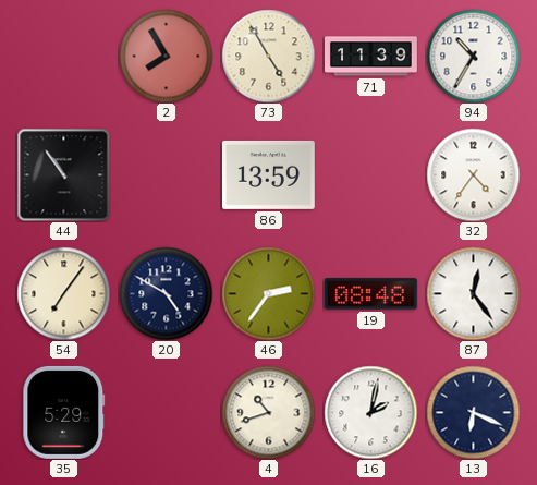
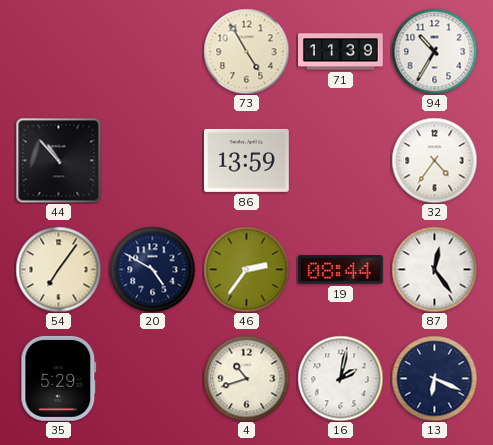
2: 7:55 -> none (166, 56)
44: 10:54 -> 10:53 (58, 160)
19: 08:48 -> 08:44 (340, 270)
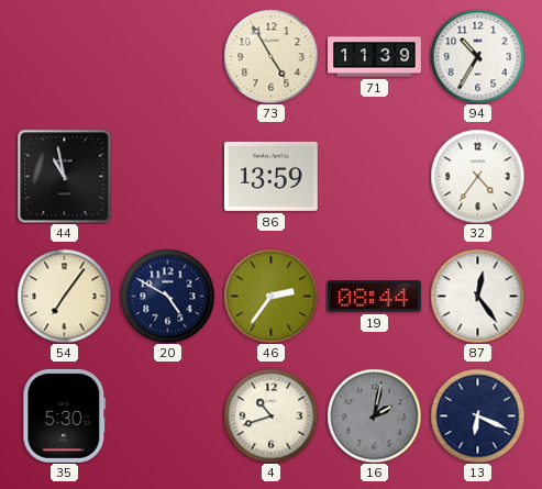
44: 10:53 -> 10:58 (64, 176)
35: 5:29 -> 5:30 (65, 415)
16 dial: white -> grey (374, 415)
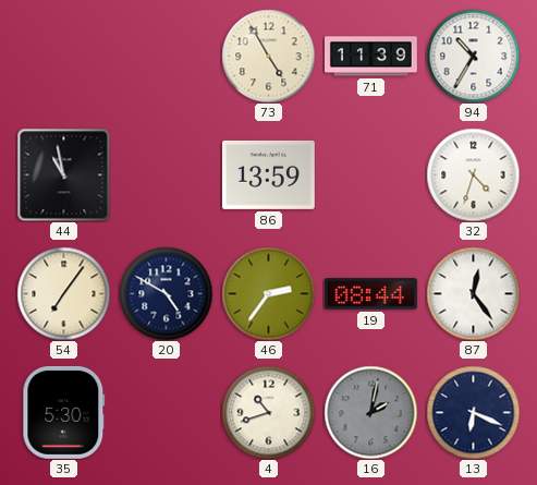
32: 4:36 -> 4:33 (473, 174)
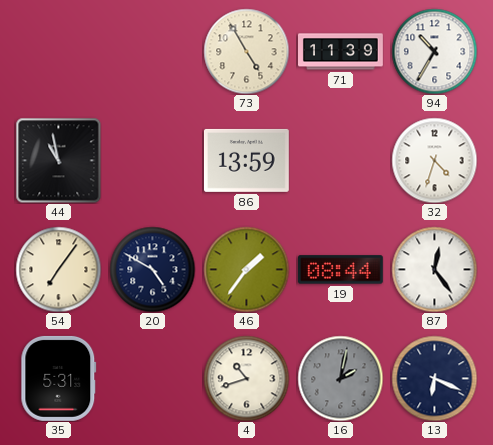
46: 2:36 -> 1:36 (246, 269)
35: 5:30 -> 5:31 (59, 378)
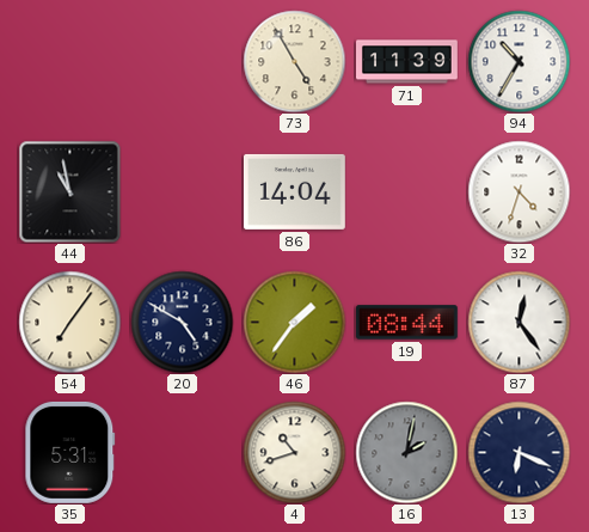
86: 13:59 -> 14:04 (294, 191)
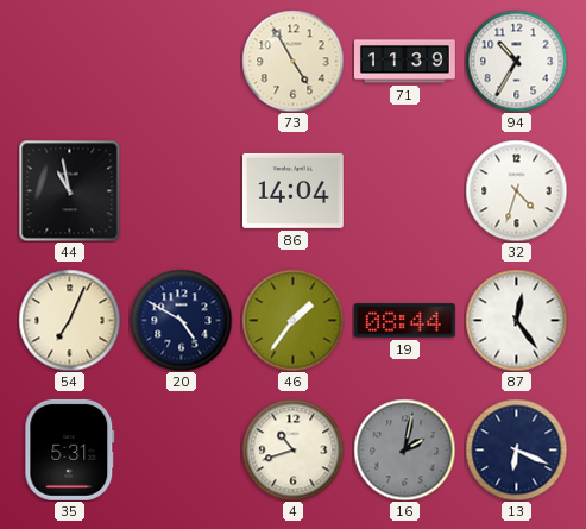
54: 7:06 -> 7:04 (69, 320)
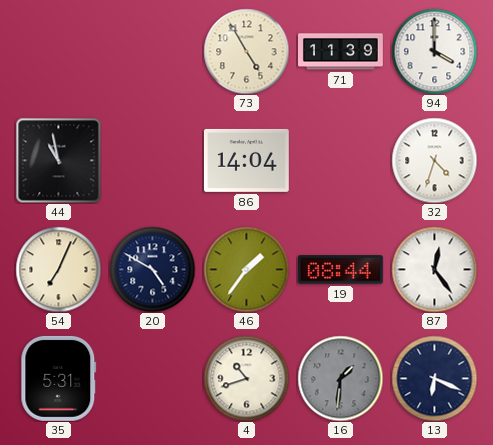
94: 10:35 -> 4:00 (434, 51)
16: 2:02 -> 1:31 (340, 378)
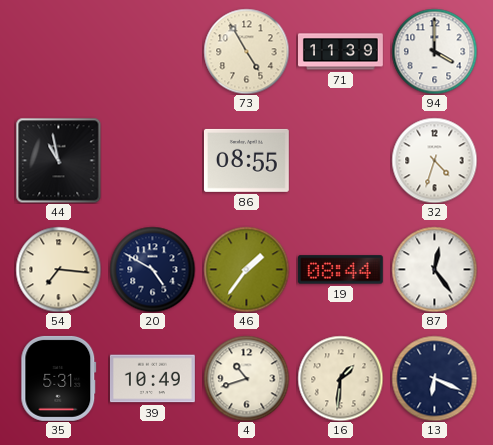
86: 14:04 -> 08:55 (246, 160)
54: 7:04 -> 7:16 (58, 269)
39: none -> 10:49 (152, 379)
16 dial: grey -> cream (340, 378)
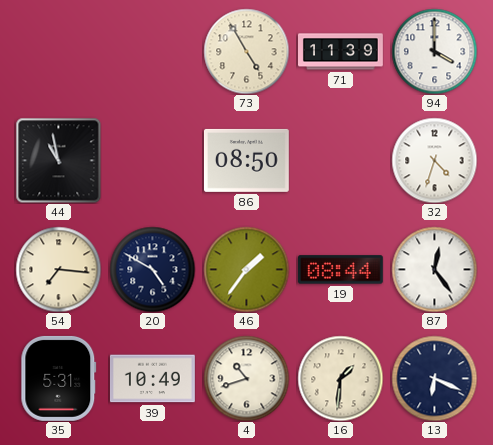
86: 08:55 -> 08:50 (246, 160)
